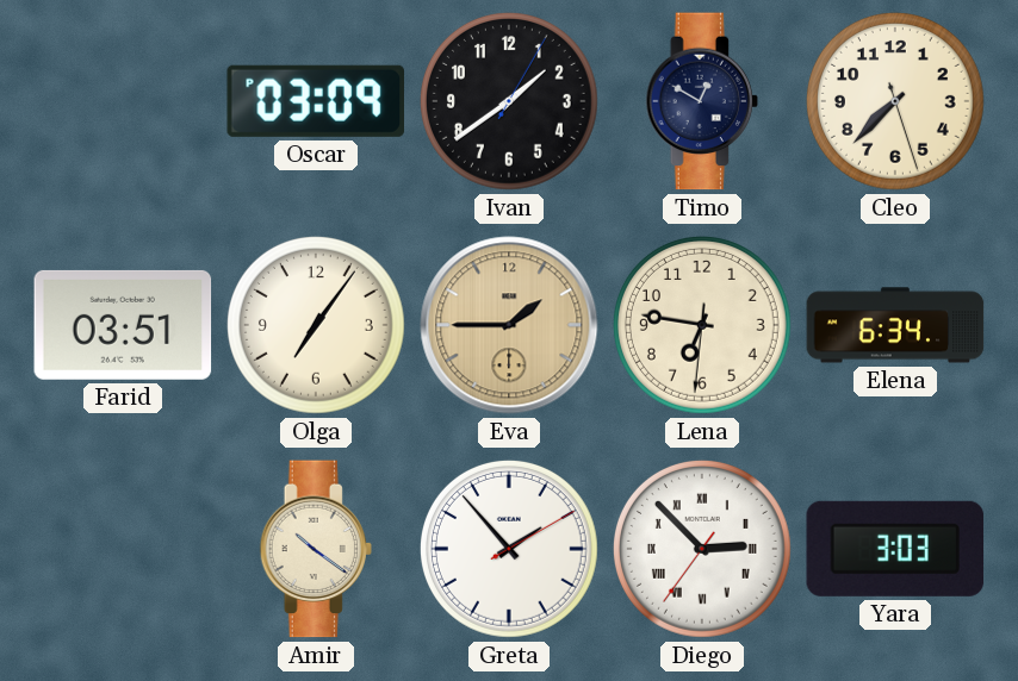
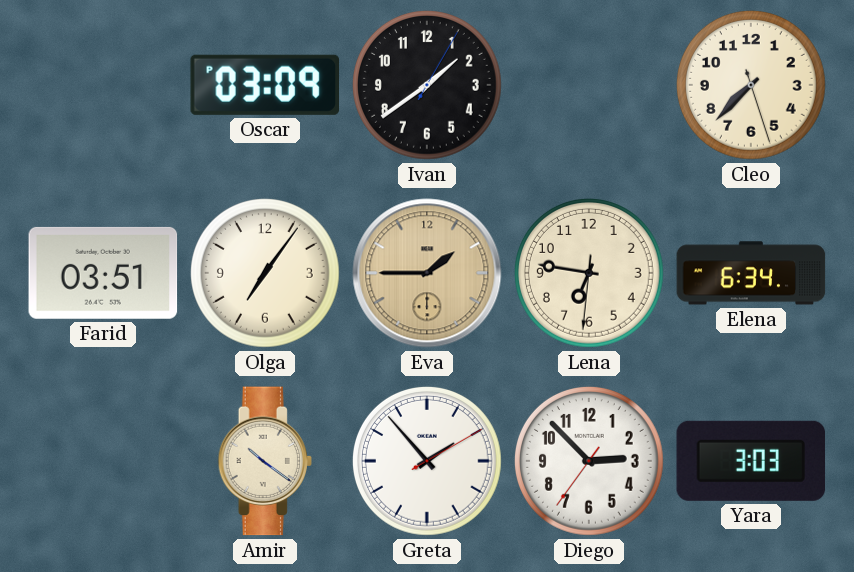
Timo: 12:50 -> none (701, 101)
Diego numerals: Roman -> Arabic (589, 461)
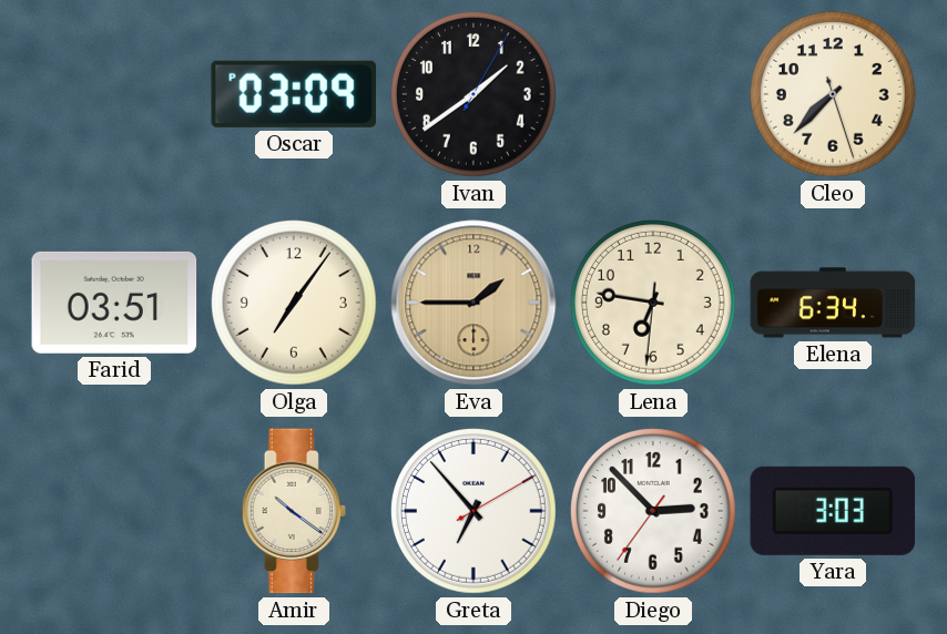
Greta: 1:53 -> 6:53 (473, 511)
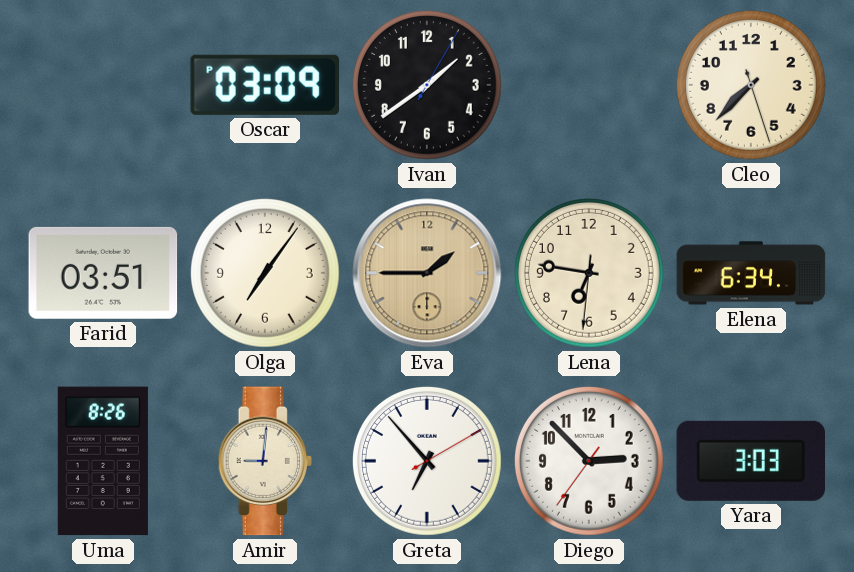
Uma: none -> 8:26 (103, 461)
Amir: 10:21 -> 9:01 (264, 461)
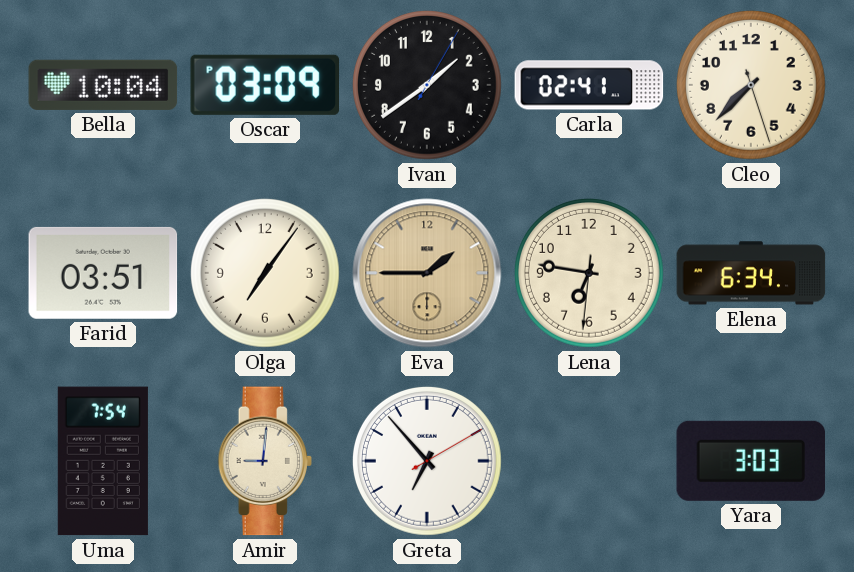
Bella: none -> 10:04 (103, 85)
Carla: none -> 02:41 (589, 85)
Uma: 8:26 -> 7:54 (103, 461)
Diego: 2:52 -> none (589, 461)
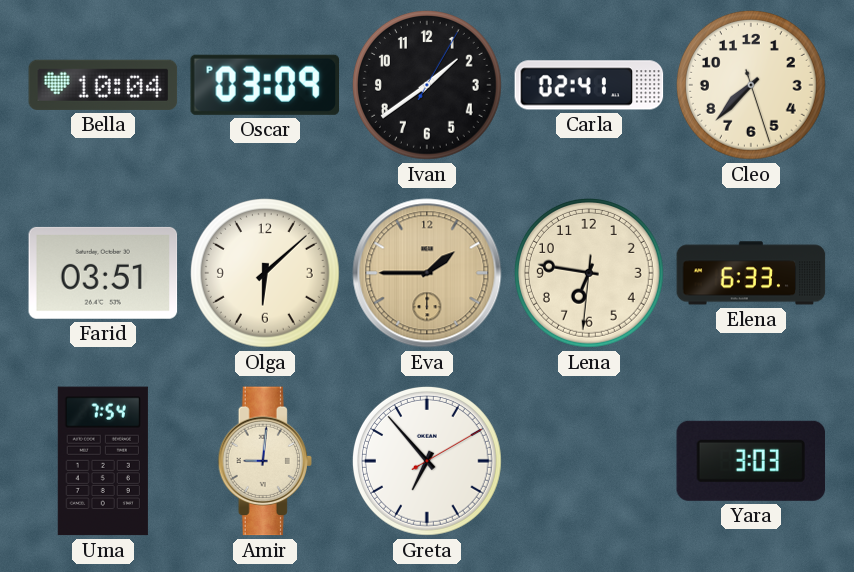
Olga: 7:06 -> 6:08 (265, 273)
Elena: 6:34 -> 6:33 (751, 273)
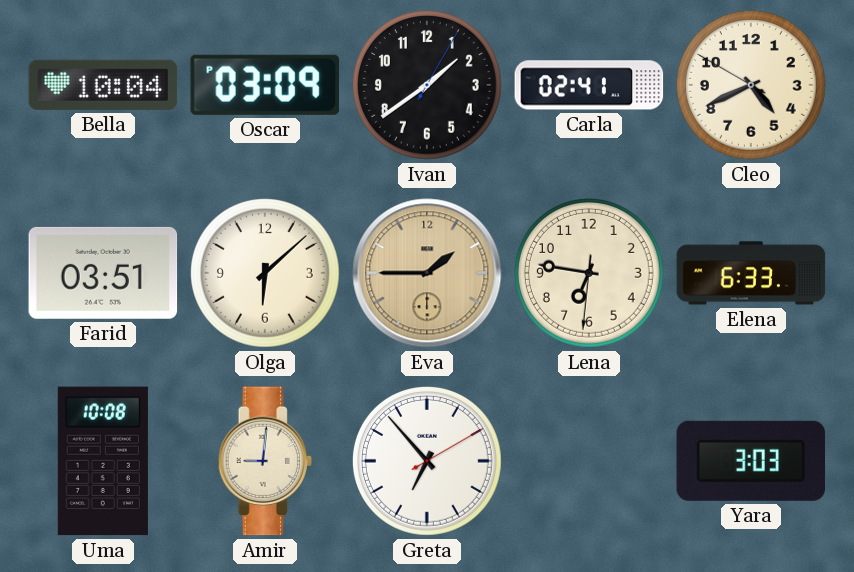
Cleo: 7:37 -> 4:40 (751, 85)
Uma: 7:54 -> 10:08 (103, 461)
